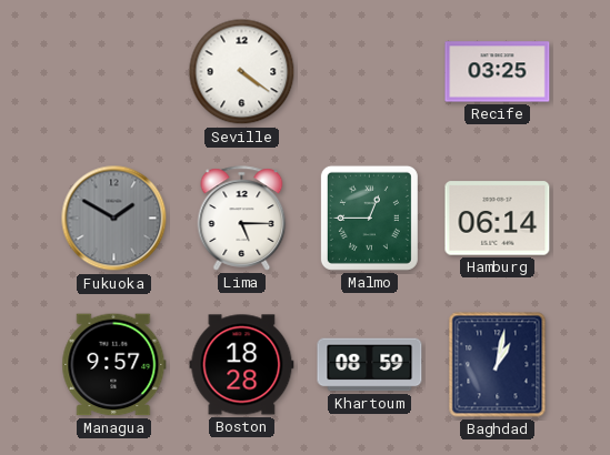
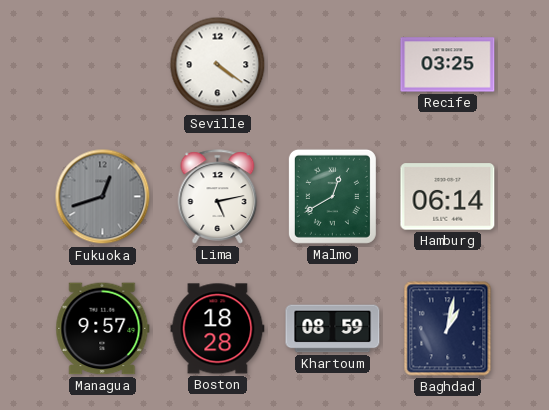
Fukuoka: 1:50 -> 12:42 (103, 197)
Lima: 5:15 -> 5:13 (218, 197)
Malmo: 12:45 -> 12:40 (332, 196)
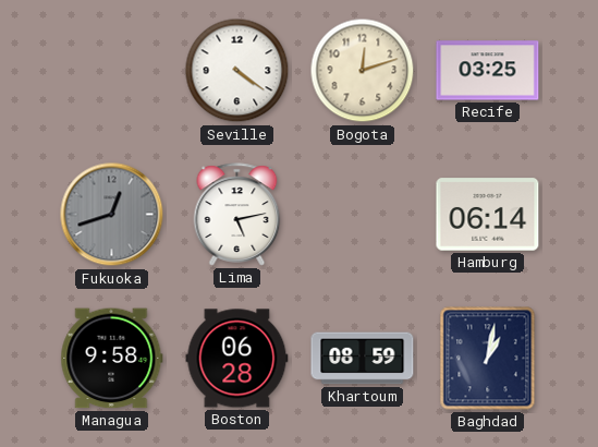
Bogota: none -> 12:12 (363, 71)
Malmo: 12:40 -> none (332, 196)
Managua: 9:57 -> 9:58 (112, 359)
Boston: 18:28 -> 06:28 (237, 359)
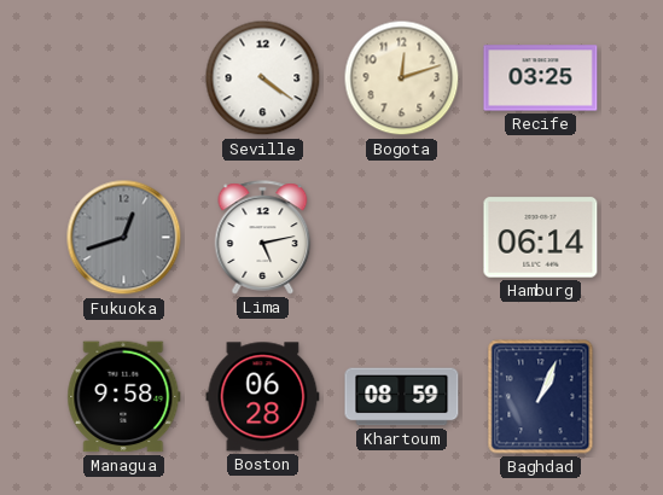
Baghdad: 1:02 -> 1:04 (541, 397)
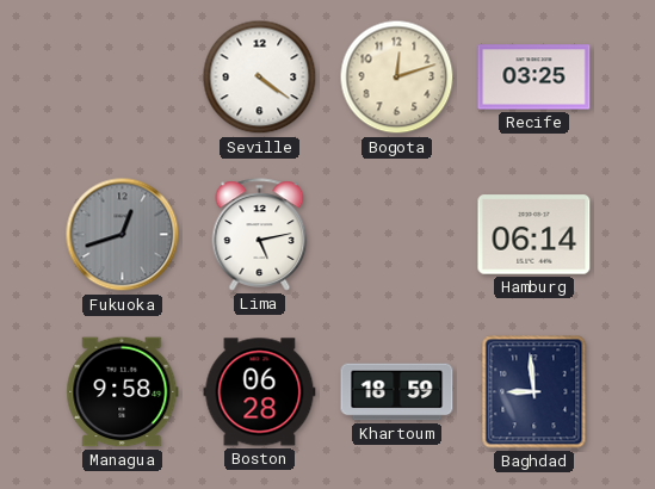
Khartoum: 08:59 -> 18:59 (397, 392)
Baghdad: 1:04 -> 8:59 (534, 392)
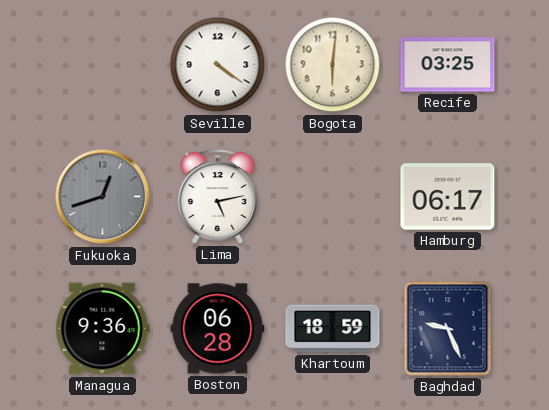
Bogota: 12:12 -> 6:01 (333, 65)
Hamburg: 06:14 -> 06:17 (448, 197)
Managua: 9:58 -> 9:36 (103, 329)
Baghdad: 8:59 -> 9:26 (448, 329)
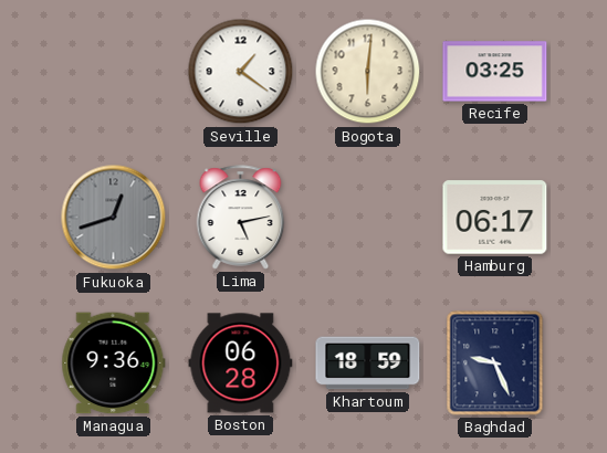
Seville: 4:21 -> 1:21 (241, 72)
